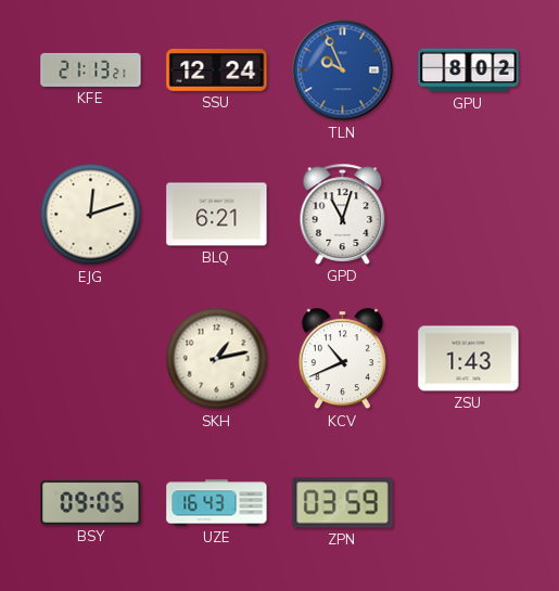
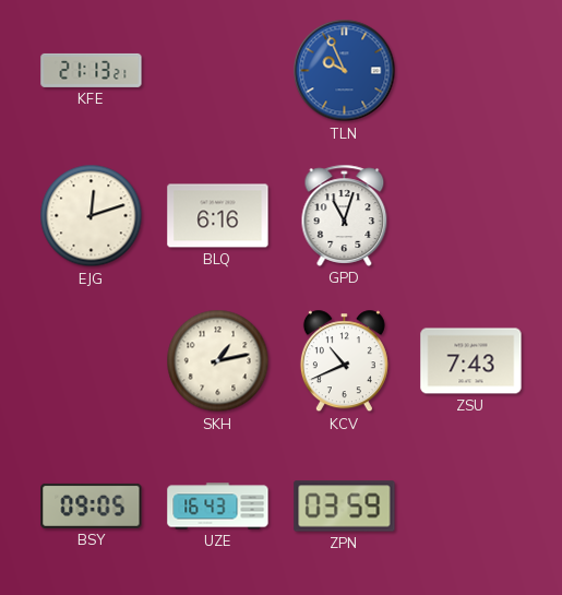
SSU: 12:24 -> none (217, 70)
GPU: 8:02 -> none (469, 70)
BLQ: 6:21 -> 6:16 (218, 216)
ZSU: 1:43 -> 7:43 (471, 361)
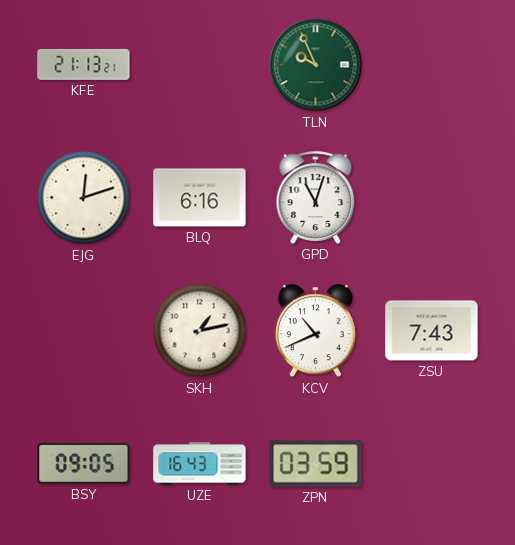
TLN dial: blue -> green (316, 65)
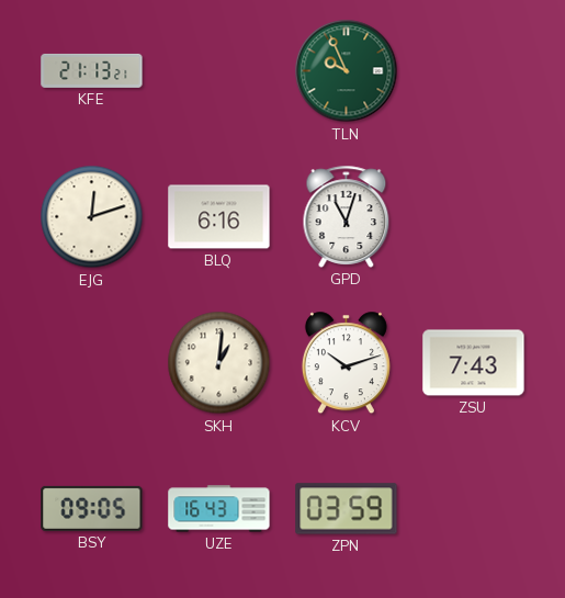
SKH: 1:13 -> 1:01 (219, 363)
KCV: 10:41 -> 10:12 (346, 363)
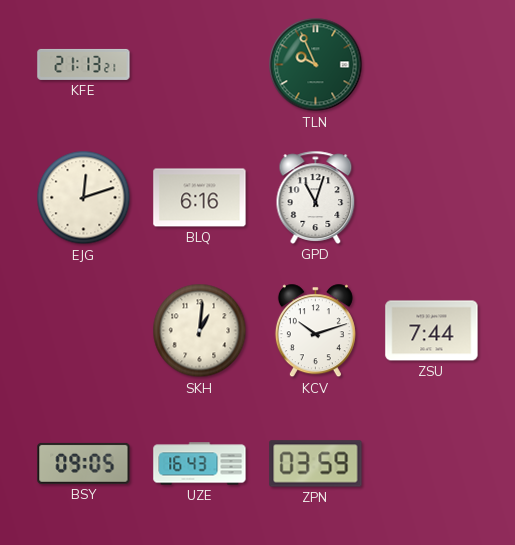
ZSU: 7:43 -> 7:44 (432, 331)
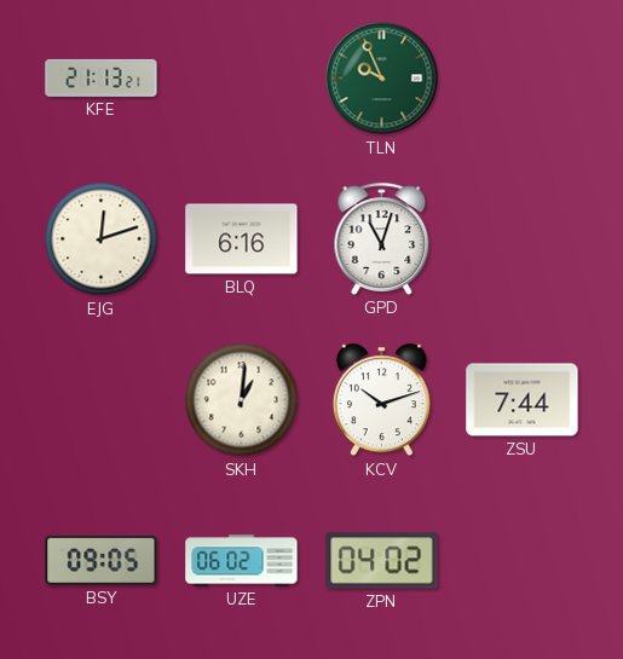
UZE: 16:43 -> 06:02 (242, 561)
ZPN: 03:59 -> 04:02 (382, 561)
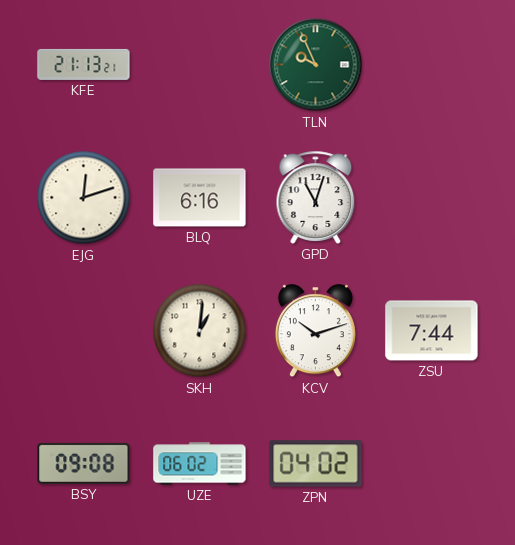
BSY: 09:05 -> 09:08 (84, 463)
